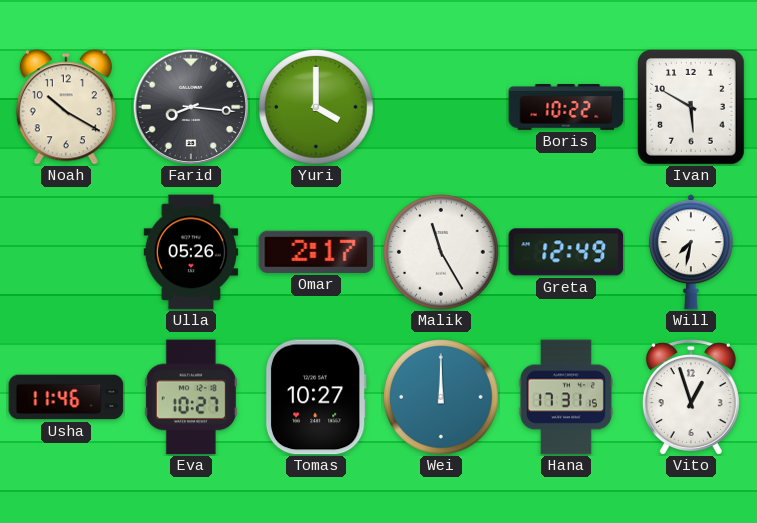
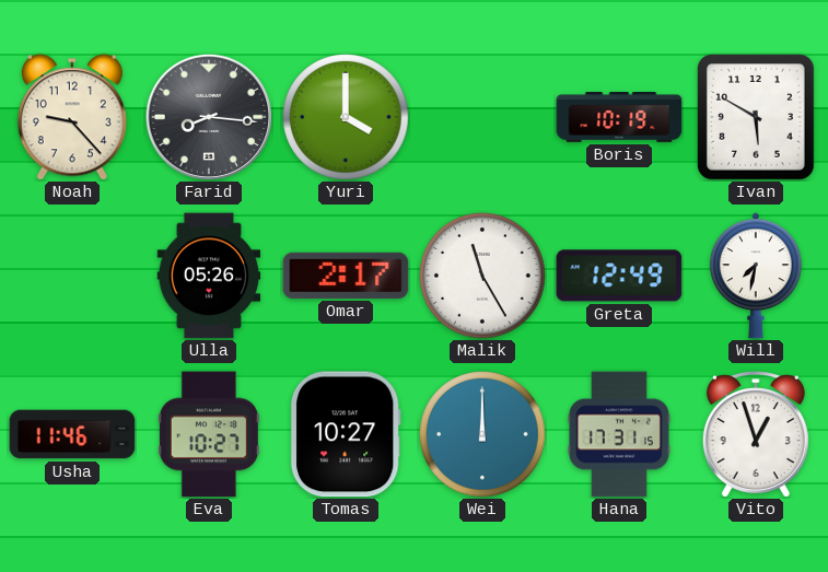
Noah: 10:20 -> 9:23 (72, 117)
Boris: 10:22 -> 10:19 (619, 117)
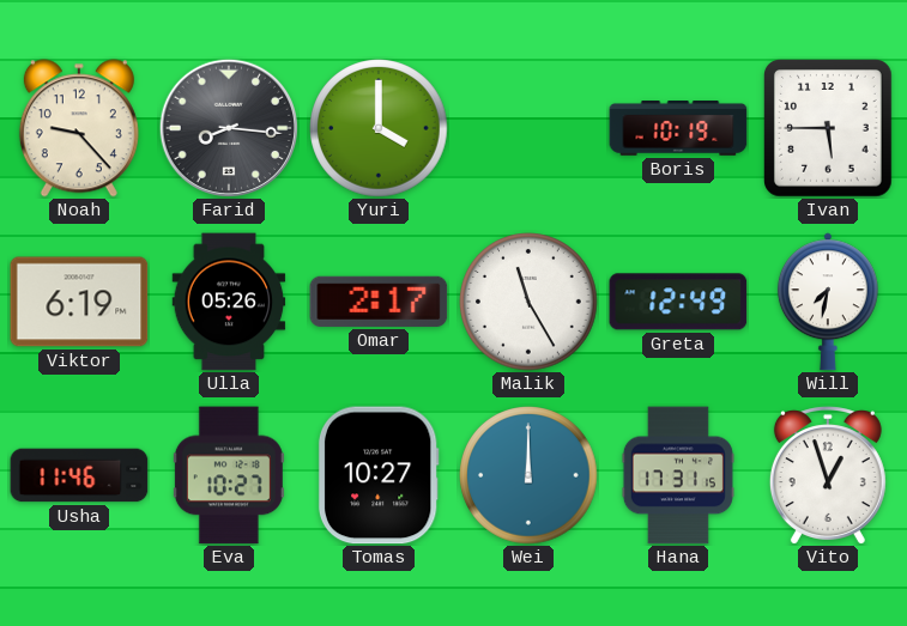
Ivan: 5:50 -> 5:45 (829, 129)
Viktor: none -> 6:19 (79, 302)
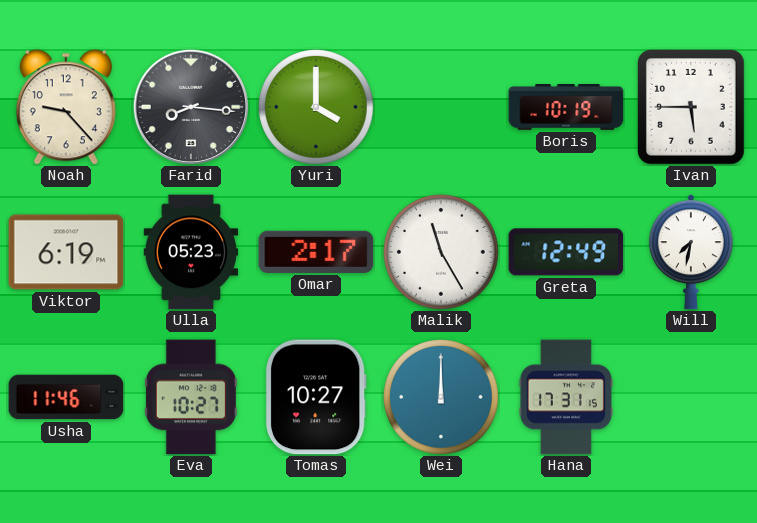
Ulla: 05:26 -> 05:23 (191, 252)
Vito: 12:57 -> none (828, 475)
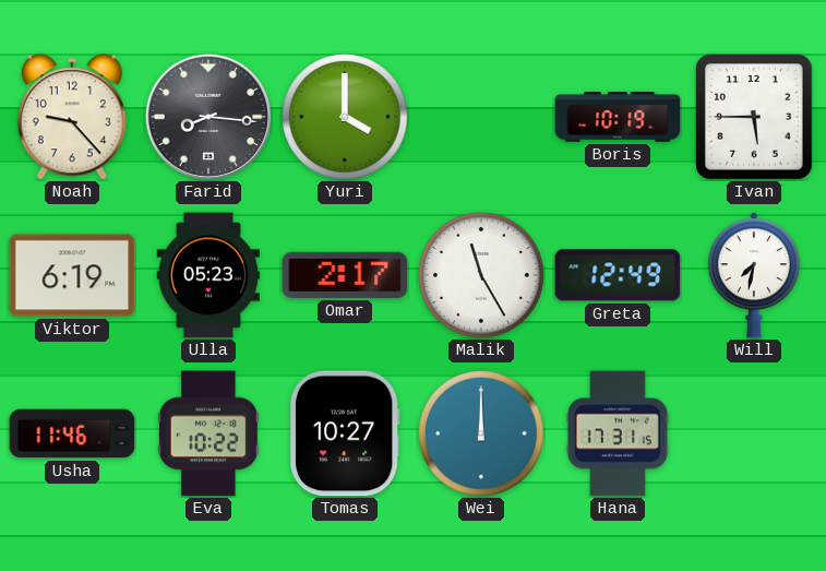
Eva: 10:27 -> 10:22 (208, 433)
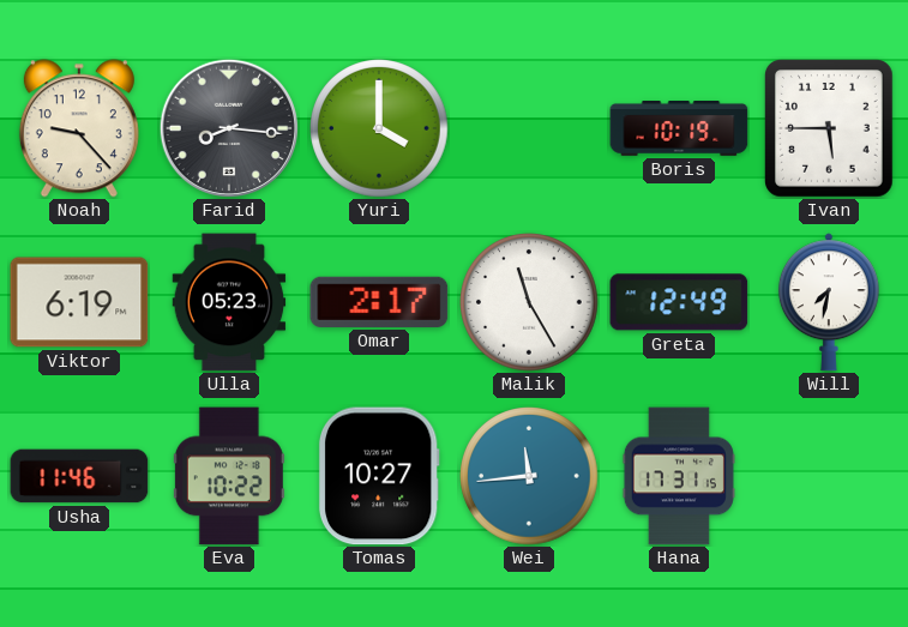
Wei: 12:00 -> 11:44 (529, 476)
